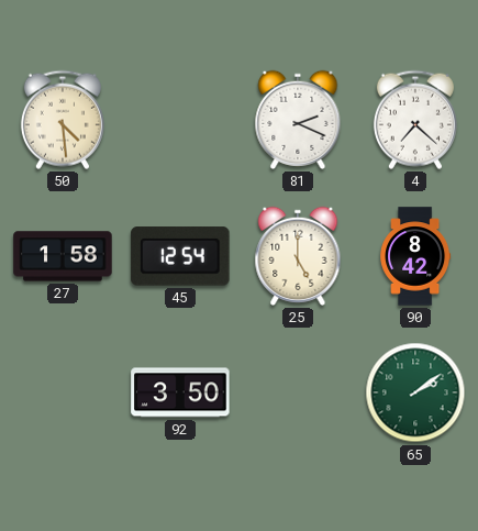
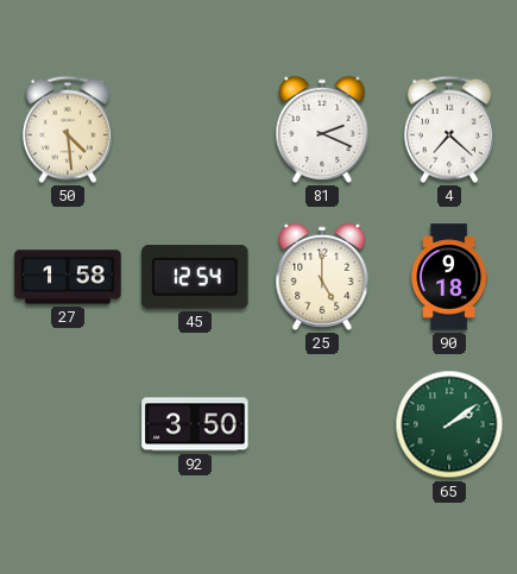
90: 8:42 -> 9:18 (449, 277)
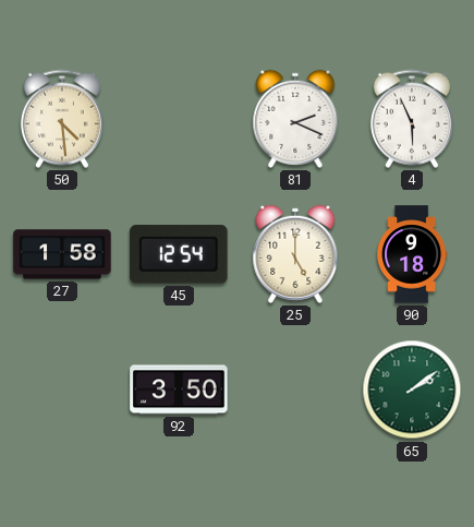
4: 7:22 -> 5:56 (412, 119)
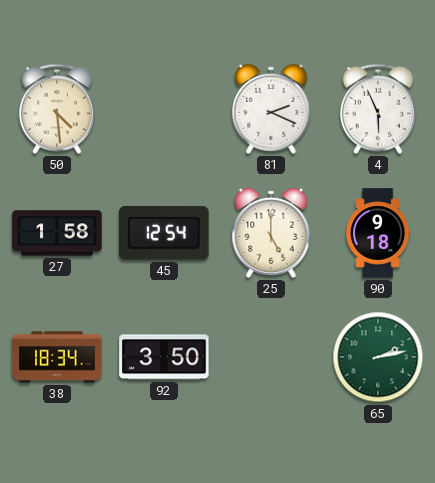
38: none -> 18:34 (57, 357)
65: 2:09 -> 2:13 (378, 357)
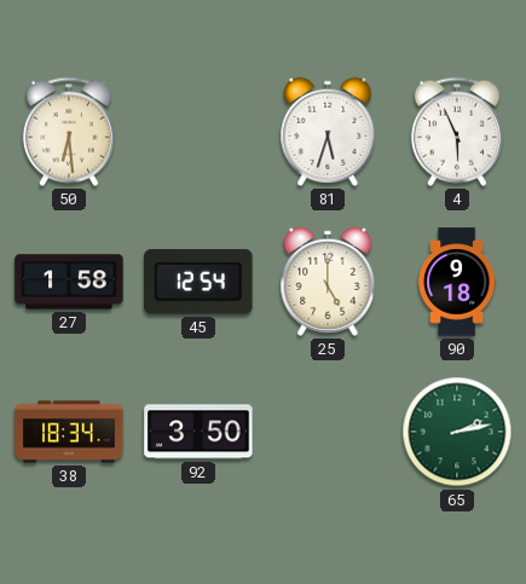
50: 4:29 -> 6:29 (69, 132)
81: 2:19 -> 5:33 (328, 132)
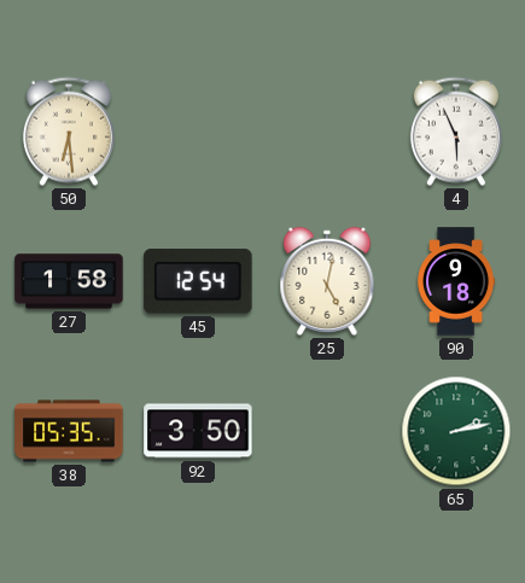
81: 5:33 -> none (328, 132)
25: 5:00 -> 5:02 (327, 281)
38: 18:34 -> 05:35 (69, 431)
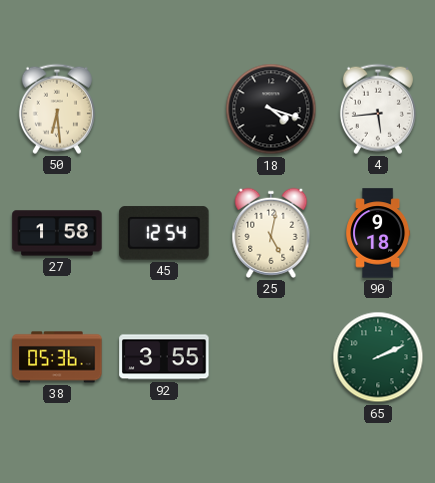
18: none -> 4:18 (271, 109)
4: 5:56 -> 5:44 (378, 109)
38: 05:35 -> 05:36 (57, 357)
92: 3:50 -> 3:55 (164, 357)
65: 2:13 -> 2:11 (378, 357)
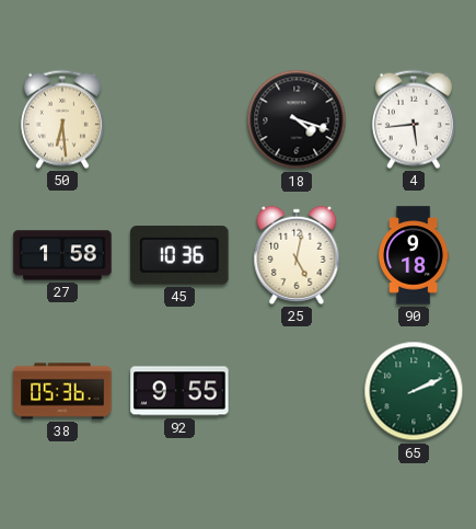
45: 12:54 -> 10:36 (179, 255)
92: 3:55 -> 9:55 (179, 391)
